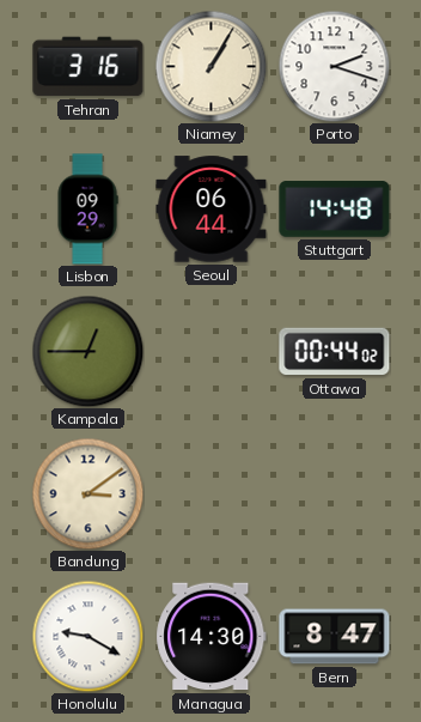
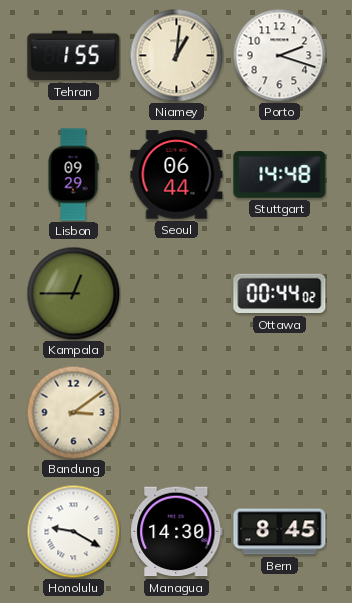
Tehran: 3:16 -> 1:55 (74, 56)
Niamey: 1:05 -> 1:01 (176, 55)
Bern: 8:47 -> 8:45 (280, 532)
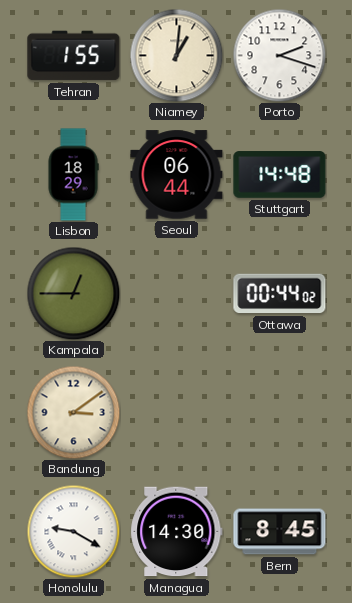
Lisbon: 09:29 -> 18:29 (73, 175)
